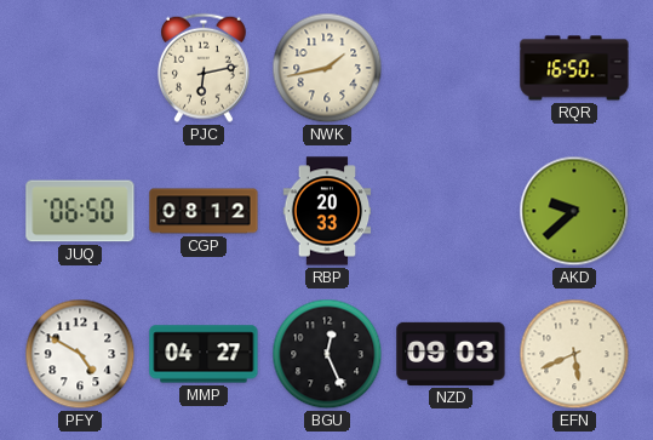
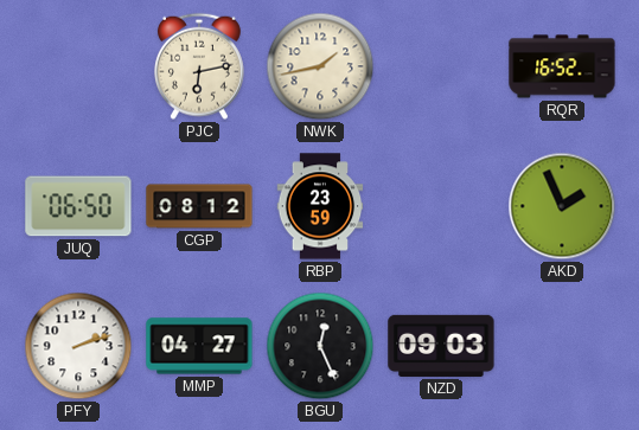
RQR: 16:50 -> 16:52 (562, 66)
RBP: 20:33 -> 23:59 (320, 206)
AKD: 9:38 -> 1:56 (562, 206)
PFY: 4:50 -> 2:12 (78, 346)
EFN: 5:41 -> none (574, 354)
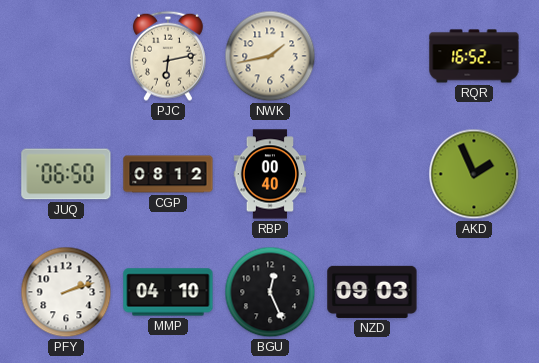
RBP: 23:59 -> 00:40 (270, 174)
MMP: 04:27 -> 04:10 (168, 292)
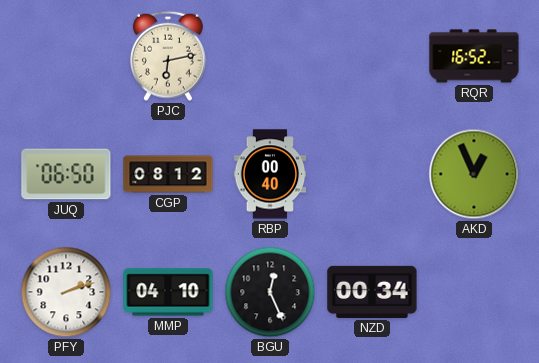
NWK: 1:43 -> none (270, 56)
AKD: 1:56 -> 12:56 (474, 174)
NZD: 09:03 -> 00:34 (372, 292)
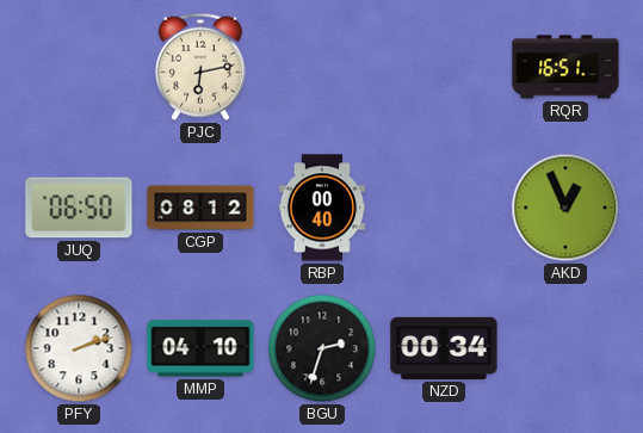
RQR: 16:52 -> 16:51 (565, 67)
BGU: 12:26 -> 2:33 (322, 348)
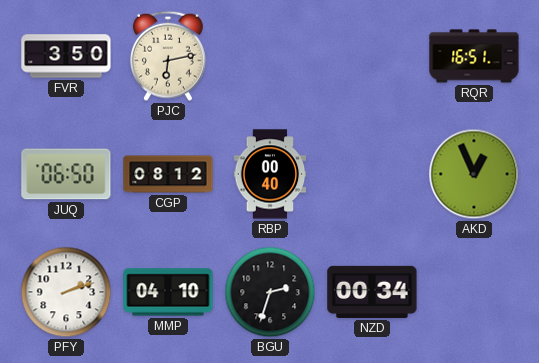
FVR: none -> 3:50 (66, 56)
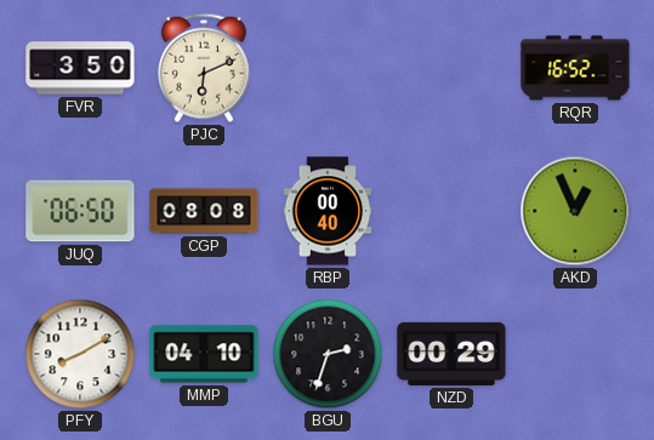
PJC: 6:13 -> 6:11 (204, 68)
RQR: 16:51 -> 16:52 (575, 68)
CGP: 08:12 -> 08:08 (204, 211)
PFY: 2:12 -> 8:10 (80, 354)
NZD: 00:34 -> 00:29 (451, 354)
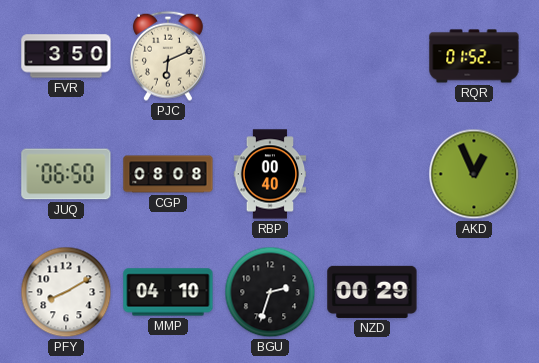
RQR: 16:52 -> 01:52 (474, 56)
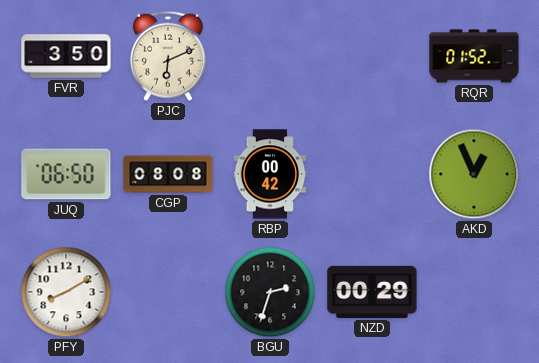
RBP: 00:40 -> 00:42 (270, 174)
MMP: 04:10 -> none (168, 292)
